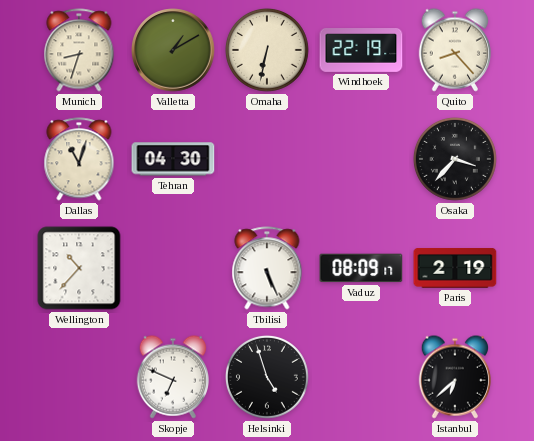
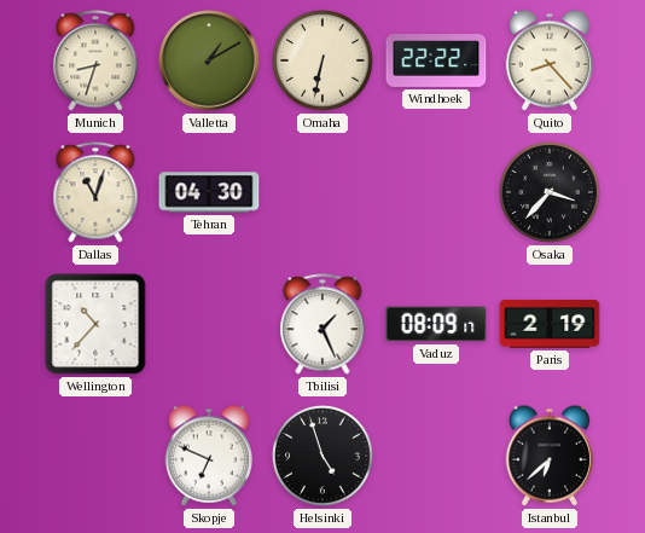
Windhoek: 22:19 -> 22:22 (436, 62)
Tbilisi: 5:26 -> 1:26 (322, 324)
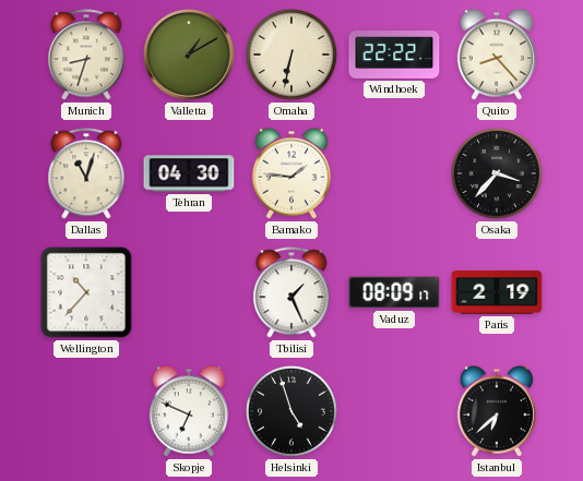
Bamako: none -> 1:46 (290, 173)
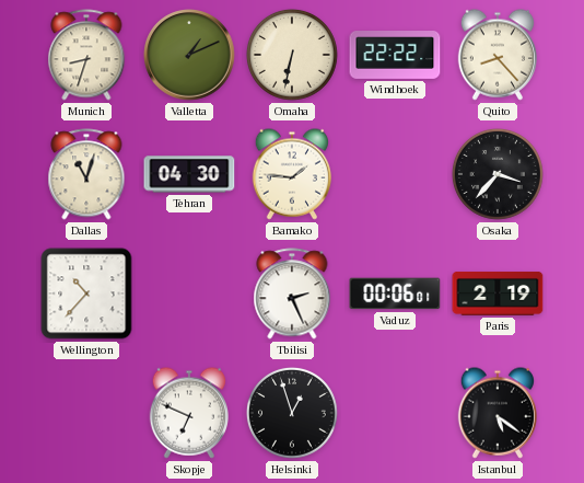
Valletta: 1:10 -> 1:11 (189, 55)
Tbilisi: 1:26 -> 2:26 (292, 294)
Vaduz: 08:09 -> 00:06 (395, 294)
Helsinki: 4:57 -> 12:57 (293, 414)
Istanbul: 6:38 -> 5:21 (497, 413)
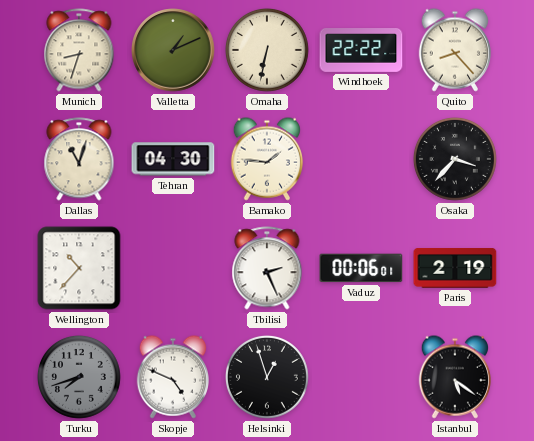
Turku: none -> 7:42 (80, 378)
Skopje: 6:49 -> 4:49 (172, 377)
